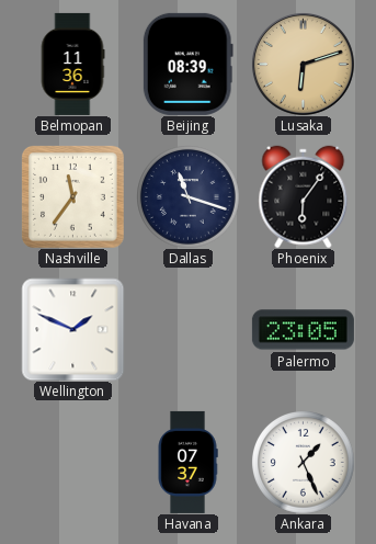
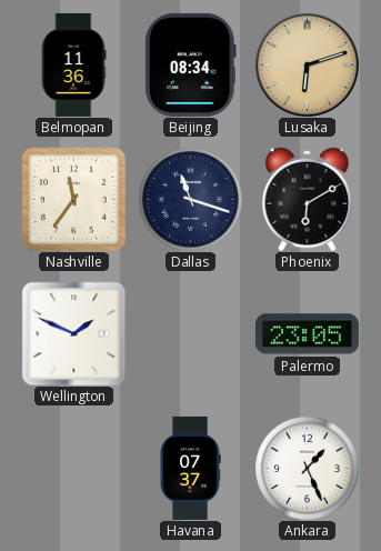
Beijing: 08:39 -> 08:34 (190, 64)
Phoenix: 6:06 -> 6:10 (308, 199)
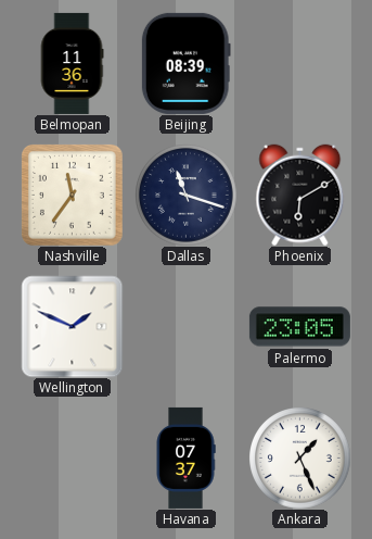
Beijing: 08:34 -> 08:39 (185, 63)
Lusaka: 6:12 -> none (307, 64)
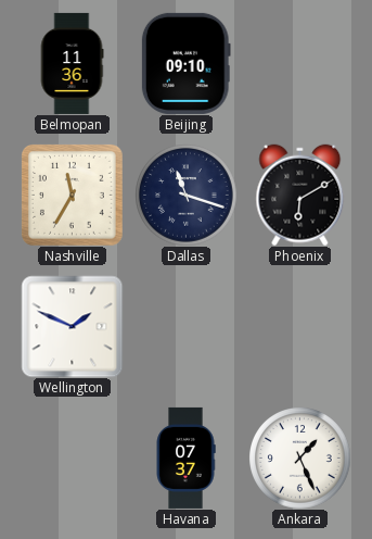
Beijing: 08:39 -> 09:10 (185, 63)
Nashville: 11:36 -> 11:35 (73, 196)
Palermo: 23:05 -> none (299, 327)
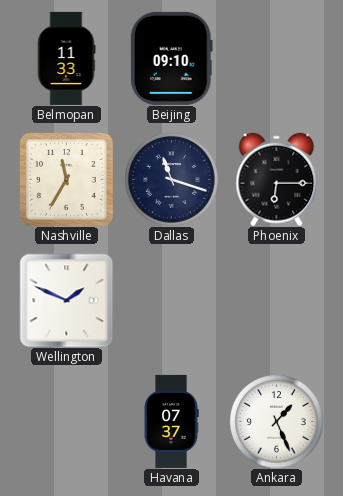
Belmopan: 11:36 -> 11:33 (66, 58)
Phoenix: 6:10 -> 6:15 (277, 179)
